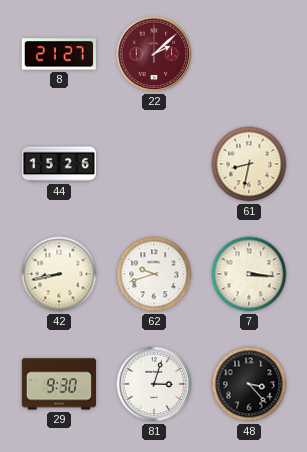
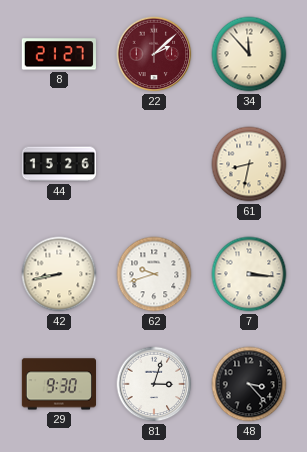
34: none -> 11:53 (249, 54)
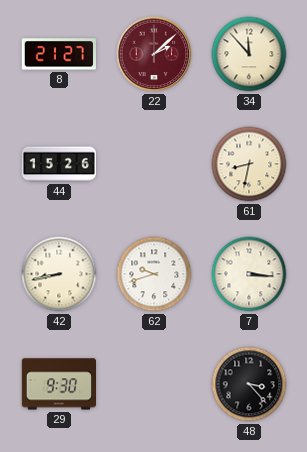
81: 3:03 -> none (154, 384)
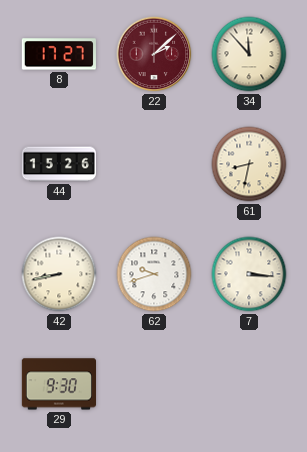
8: 21:27 -> 17:27 (59, 54)
48: 3:23 -> none (249, 384)
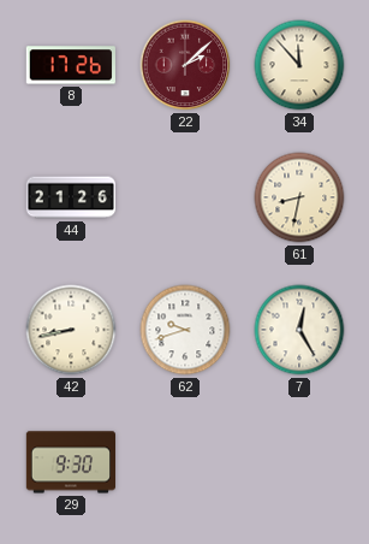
8: 17:27 -> 17:26 (71, 65)
44: 15:26 -> 21:26 (70, 197)
7: 3:16 -> 12:25 (299, 330)
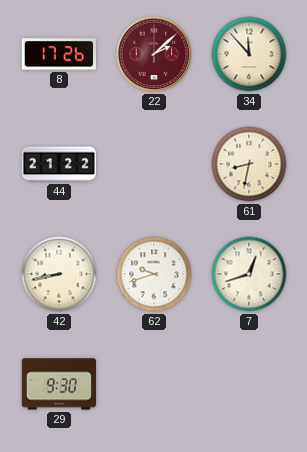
44: 21:26 -> 21:22 (58, 164)
7: 12:25 -> 12:42 (249, 274)
